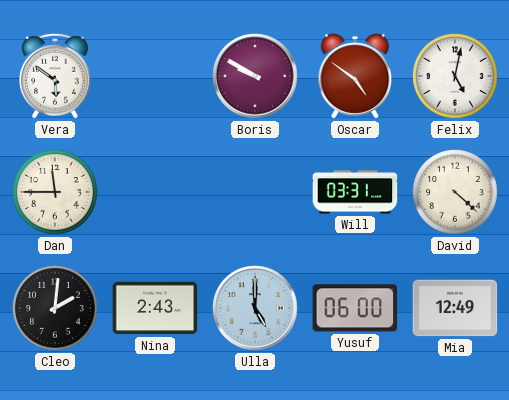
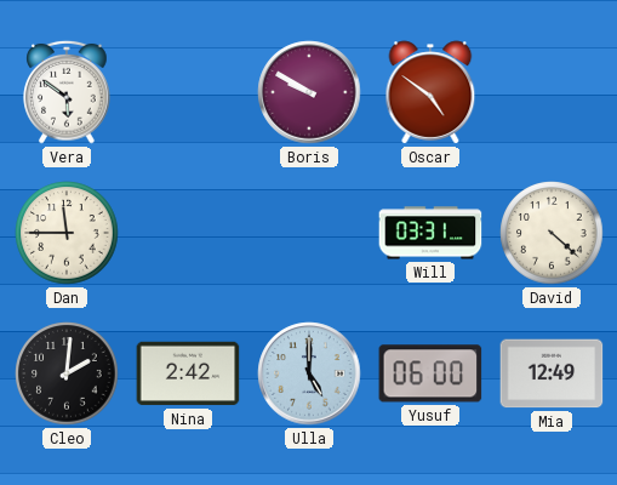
Felix: 5:02 -> none (455, 76)
Nina: 2:43 -> 2:42 (188, 373)
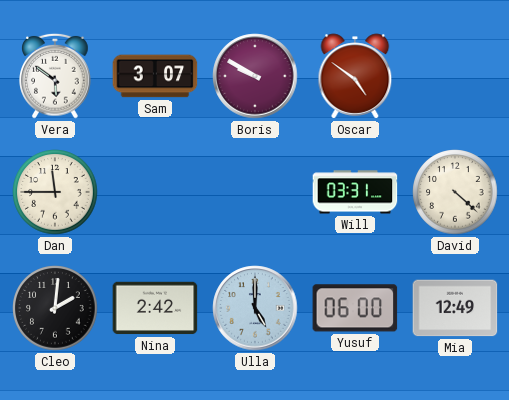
Sam: none -> 3:07 (155, 76)
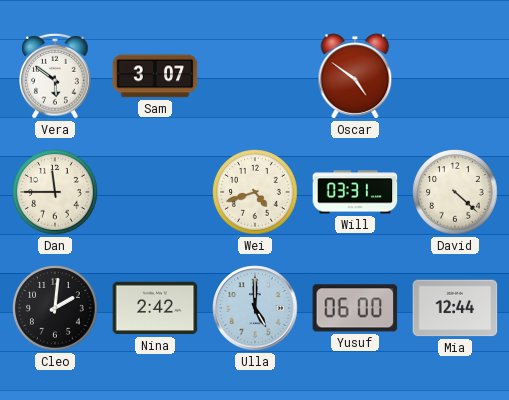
Boris: 9:50 -> none (255, 76)
Wei: none -> 4:42 (255, 192)
Mia: 12:49 -> 12:44 (455, 308)
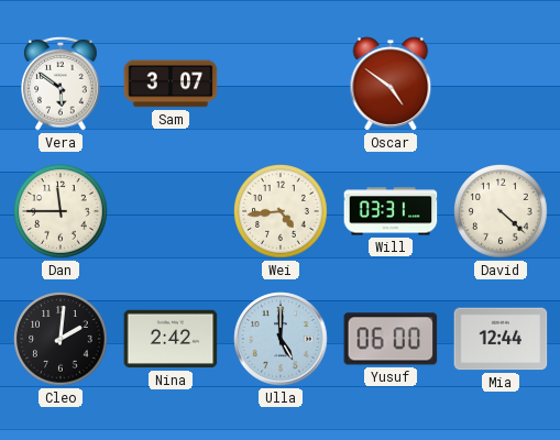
Wei: 4:42 -> 4:44 (281, 211)
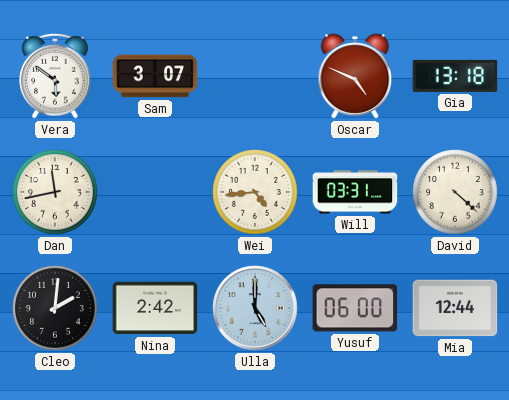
Oscar: 4:51 -> 4:49 (355, 76)
Gia: none -> 13:18 (455, 76)
Dan: 11:45 -> 11:43 (55, 192)
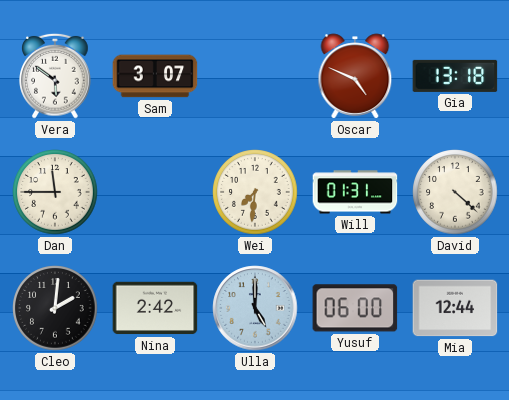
Dan: 11:43 -> 11:45 (55, 192)
Wei: 4:44 -> 7:31 (255, 192)
Will: 03:31 -> 01:31 (355, 192)
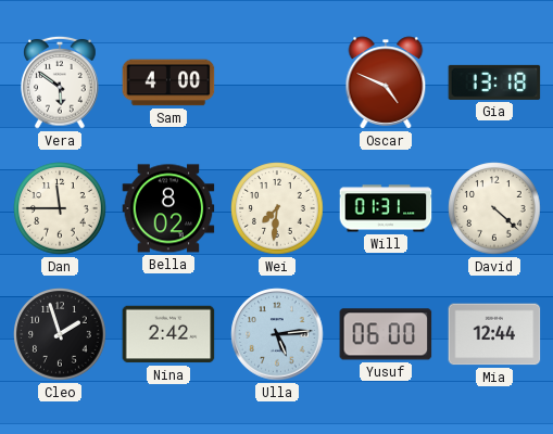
Sam: 3:07 -> 4:00 (168, 82)
Bella: none -> 8:02 (168, 208)
Cleo: 2:01 -> 1:57 (60, 334)
Ulla: 5:00 -> 5:14 (277, 334)
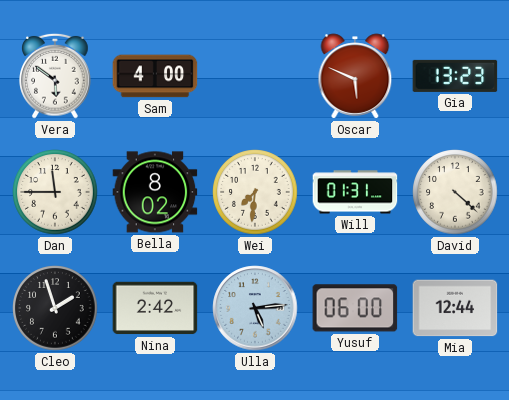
Oscar: 4:49 -> 5:49 (355, 76)
Gia: 13:18 -> 13:23 (455, 76)
